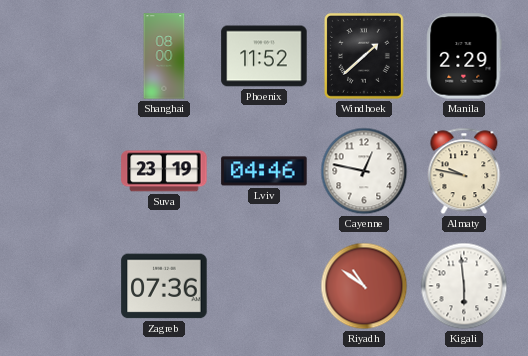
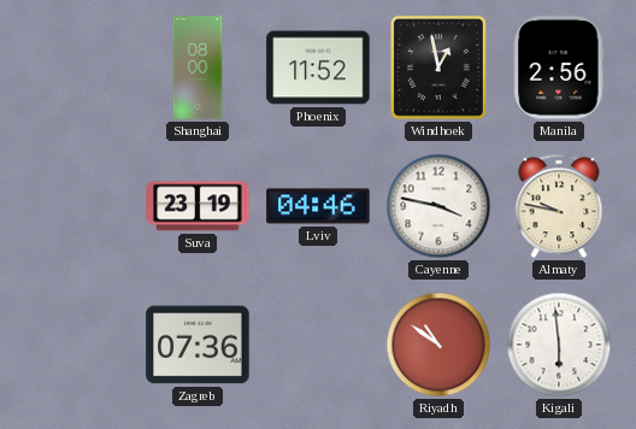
Windhoek: 1:38 -> 12:58 (438, 67)
Manila: 2:29 -> 2:56 (559, 67)
Cayenne: 12:47 -> 3:47 (438, 206)
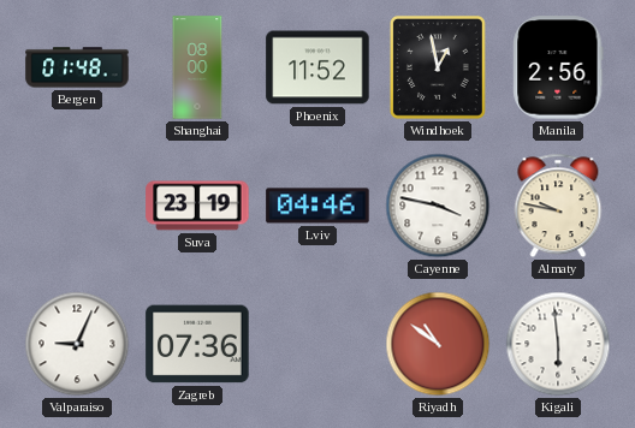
Bergen: none -> 01:48 (77, 67)
Valparaiso: none -> 9:04 (77, 344)
